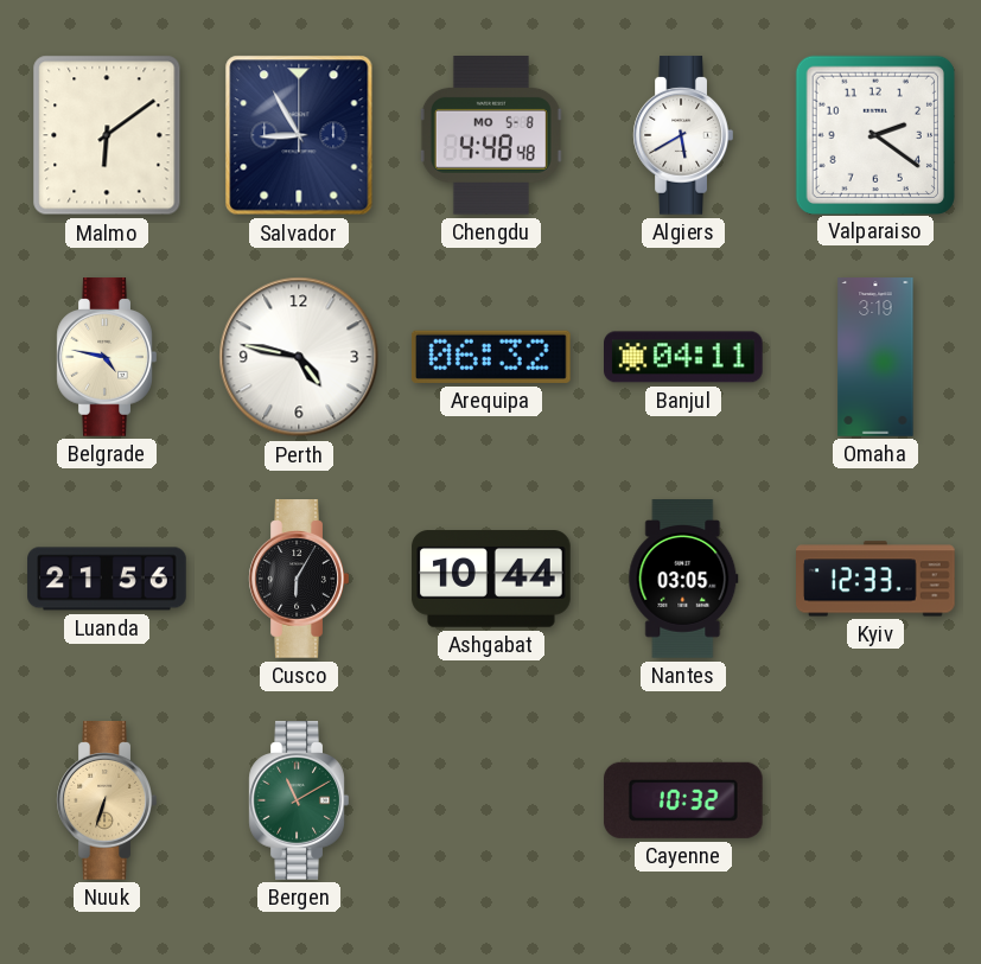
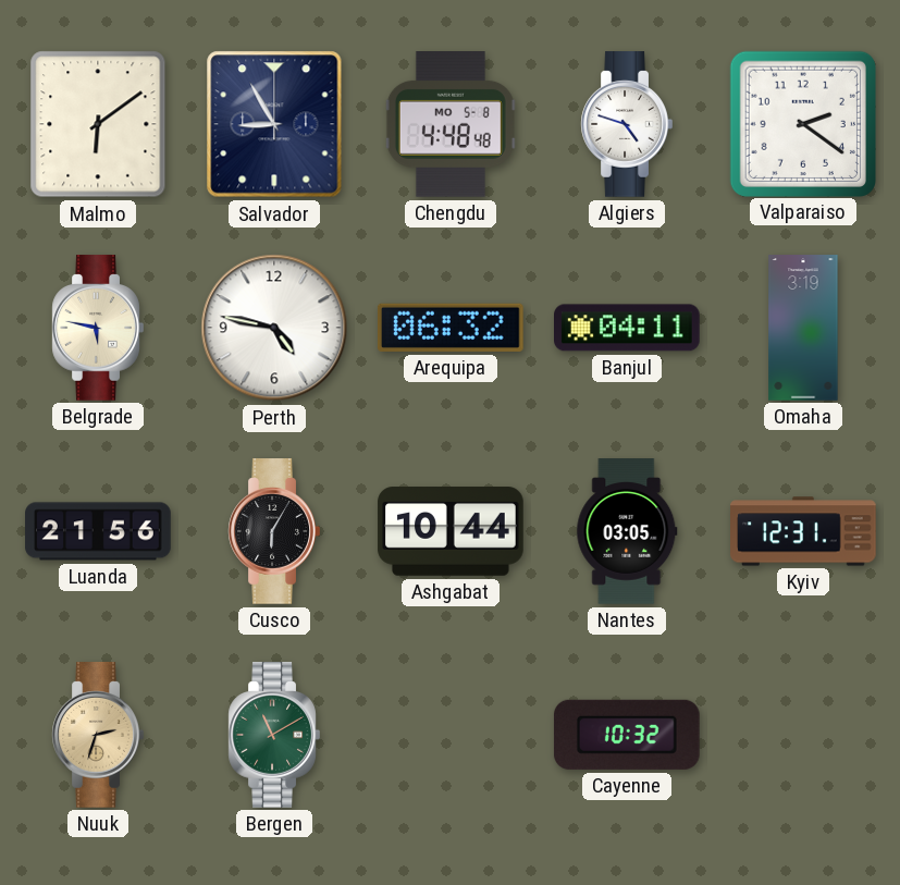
Algiers: 5:40 -> 4:48 (627, 124)
Belgrade: 4:47 -> 5:47 (98, 328)
Kyiv: 12:33 -> 12:31 (804, 531)
Nuuk: 6:33 -> 2:33 (98, 735)
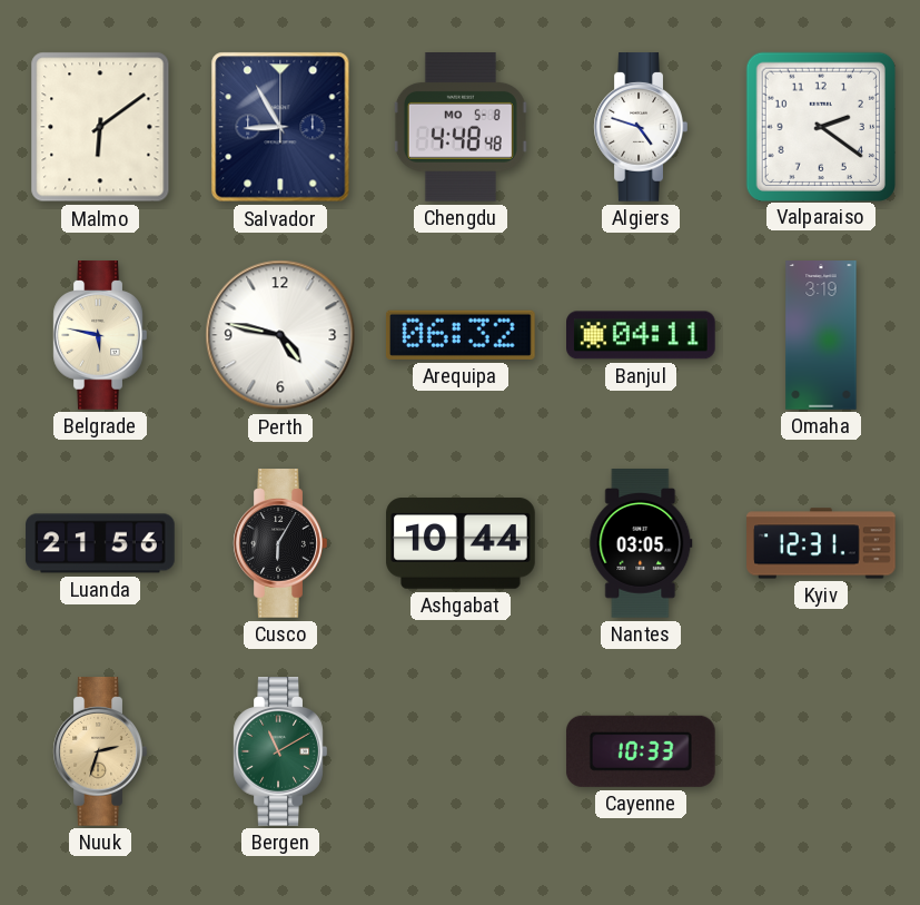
Cayenne: 10:32 -> 10:33 (641, 751)
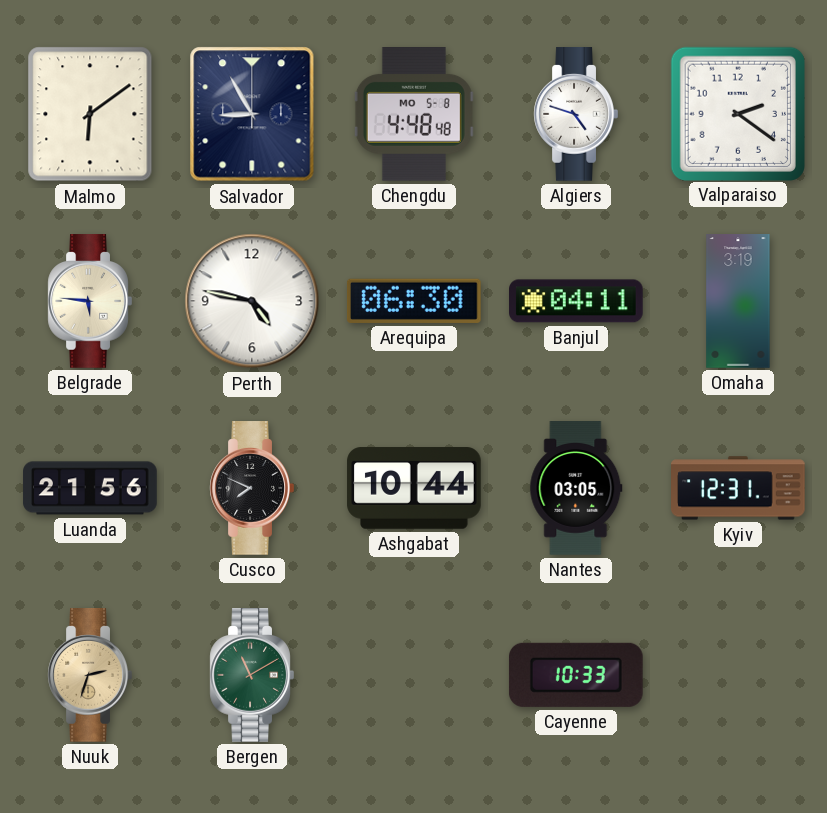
Belgrade: 5:47 -> 5:46 (90, 301)
Arequipa: 06:32 -> 06:30 (414, 301)
Cusco: 6:05 -> 7:49 (252, 488)
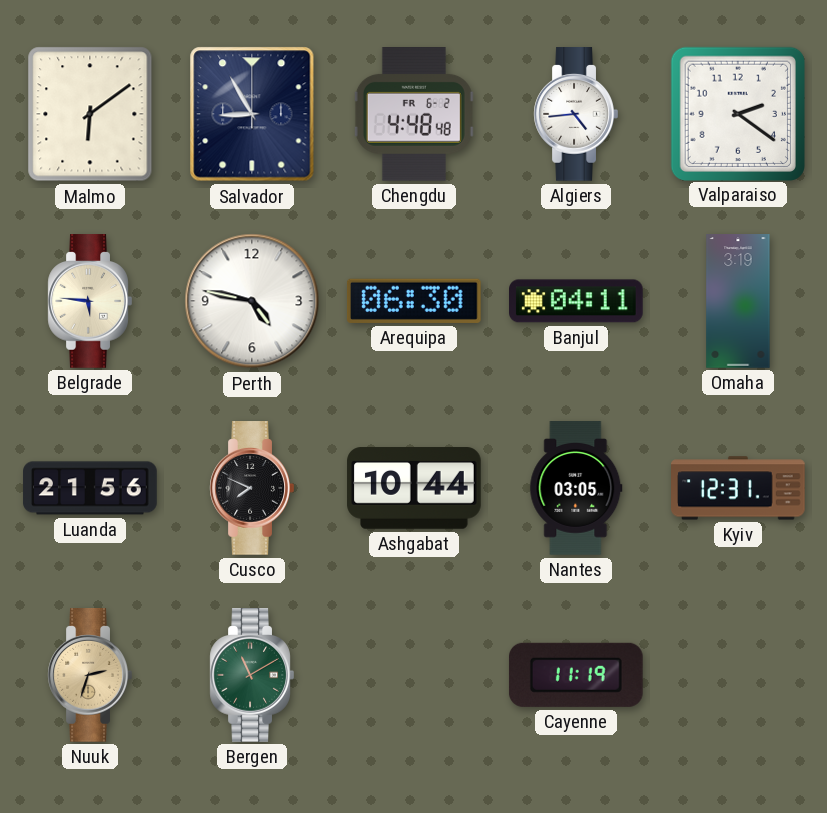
Chengdu date: MO 5-8 -> FR 6-2 (414, 115)
Algiers: 4:48 -> 4:44 (576, 114)
Cayenne: 10:33 -> 11:19 (576, 675)
